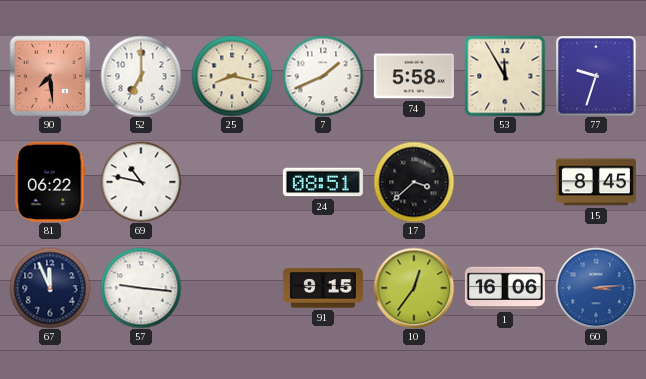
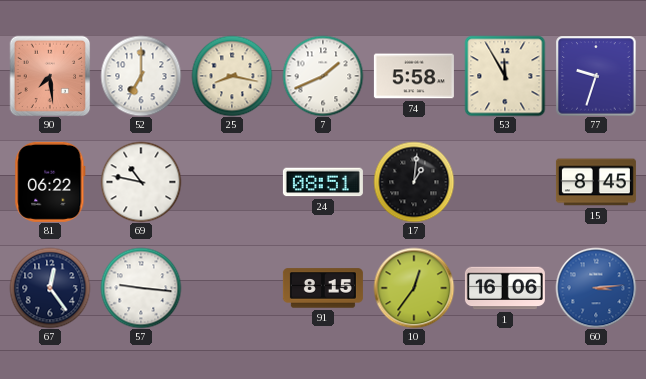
17: 3:38 -> 1:01 (414, 182)
67: 11:56 -> 12:24 (50, 288)
91: 9:15 -> 8:15 (323, 288)
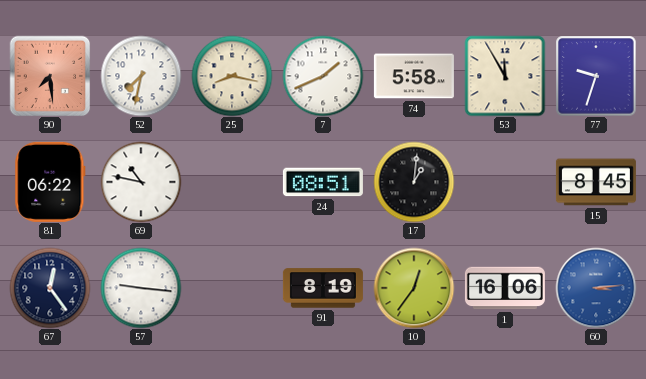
52: 7:00 -> 7:32 (141, 76)
91: 8:15 -> 8:19 (323, 288)
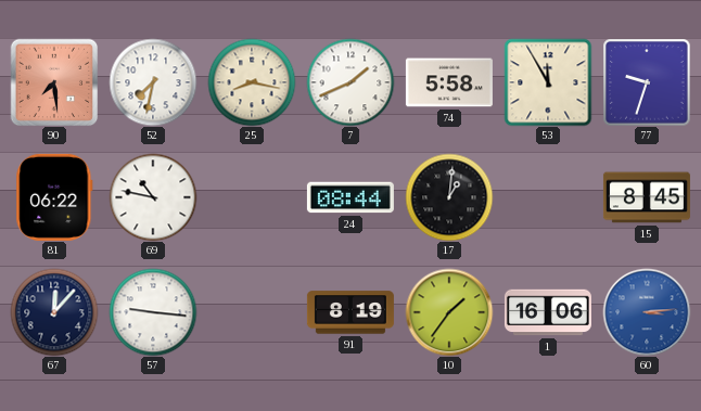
24: 08:51 -> 08:44 (351, 197)
67: 12:24 -> 12:07 (54, 312)
10: 12:36 -> 1:36 (449, 312)
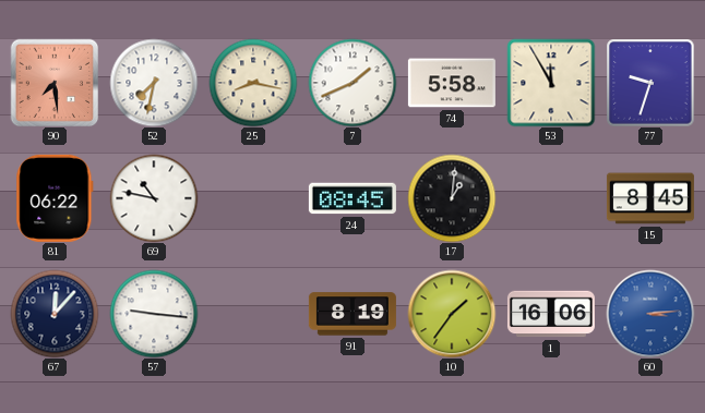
24: 08:44 -> 08:45 (352, 198)
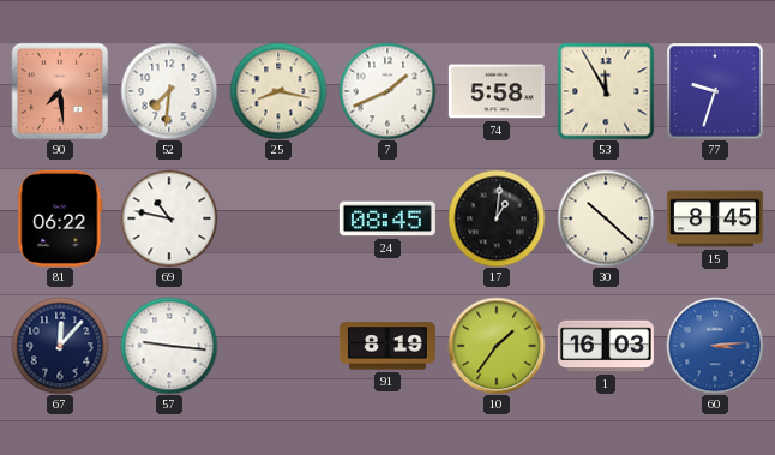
52: 7:32 -> 7:31 (169, 91)
30: none -> 10:22 (606, 218)
1: 16:06 -> 16:03 (606, 346)
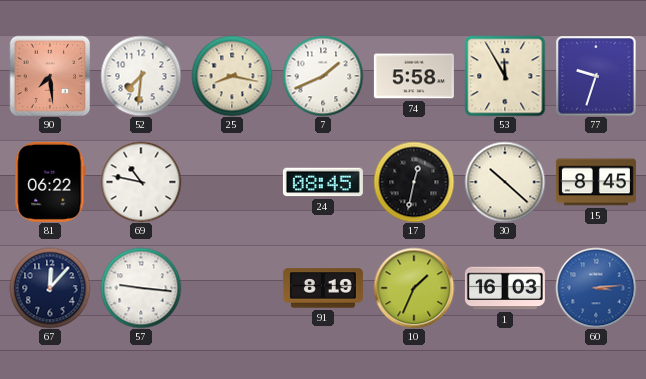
17: 1:01 -> 12:32 (414, 182)
10: 1:36 -> 1:34 (414, 288)
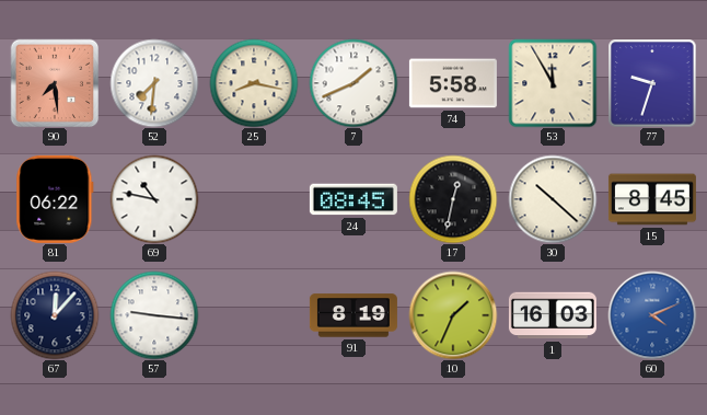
60: 3:14 -> 4:11 (652, 315)
